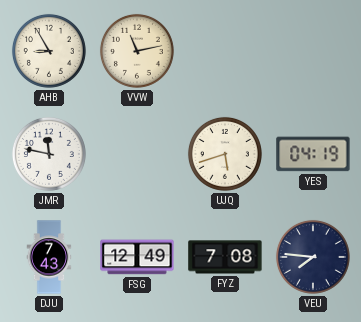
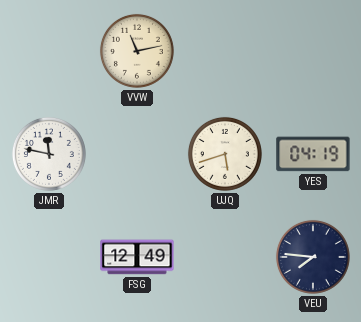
AHB: 8:55 -> none (49, 51)
DJU: 7:43 -> none (49, 257)
FYZ: 7:08 -> none (225, 257)
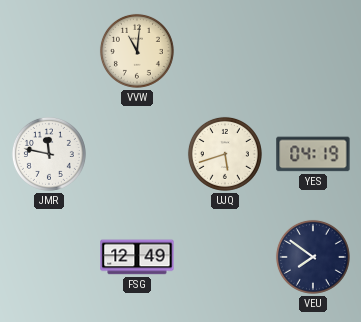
VVW: 11:13 -> 11:01 (137, 51)
VEU: 7:46 -> 7:51 (313, 257)
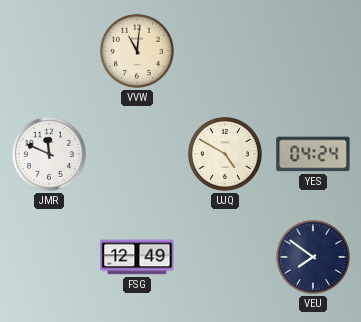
JMR: 11:47 -> 11:49 (49, 154)
UJQ: 5:42 -> 4:50 (225, 154)
YES: 04:19 -> 04:24 (313, 154)
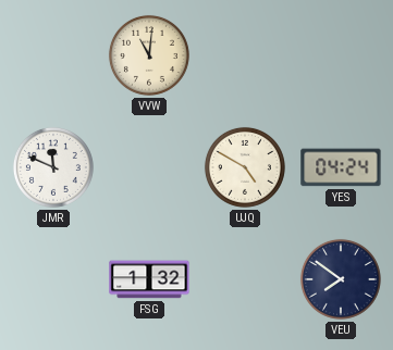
FSG: 12:49 -> 1:32 (149, 279)
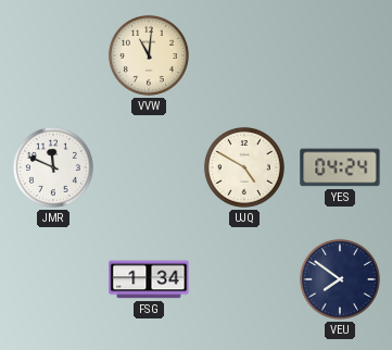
FSG: 1:32 -> 1:34 (149, 279)
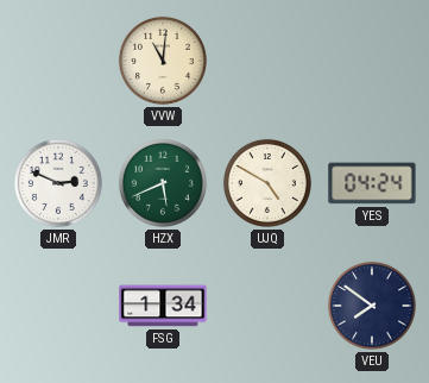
JMR: 11:49 -> 2:49 (58, 183)
HZX: none -> 5:41 (163, 183)
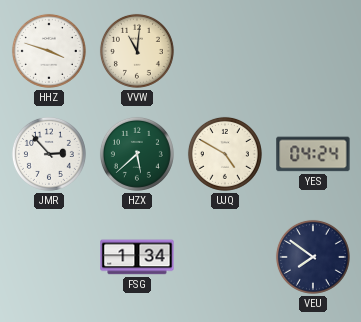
HHZ: none -> 3:48 (49, 51)
JMR: 2:49 -> 2:53 (49, 154)
HZX: 5:41 -> 5:38 (137, 154)
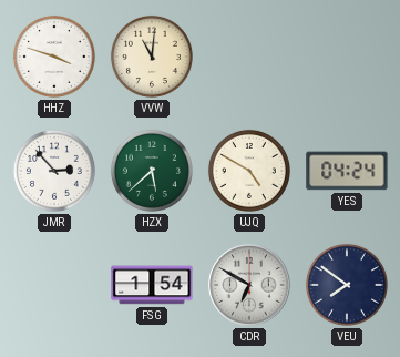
FSG: 1:34 -> 1:54 (152, 285)
CDR: none -> 6:50 (249, 285)
